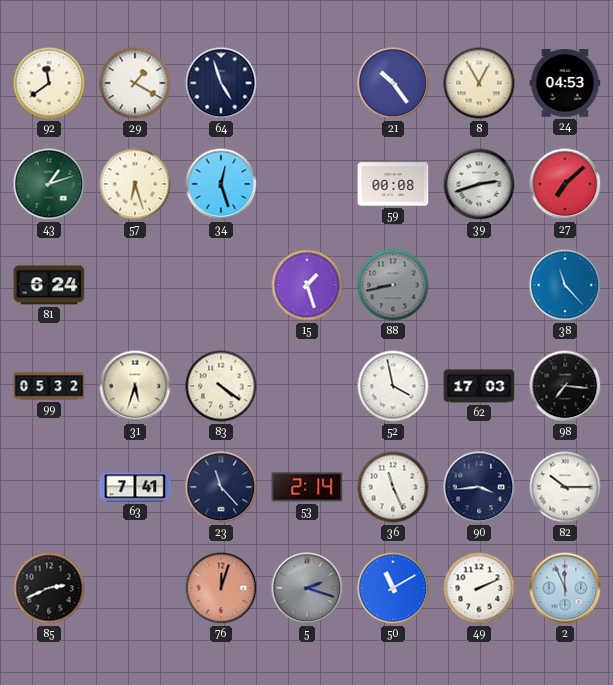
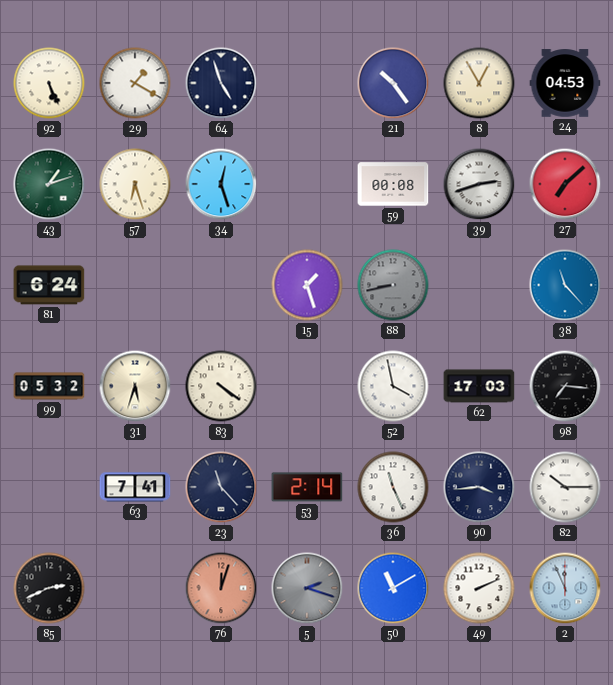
92: 11:39 -> 5:26 (49, 83)
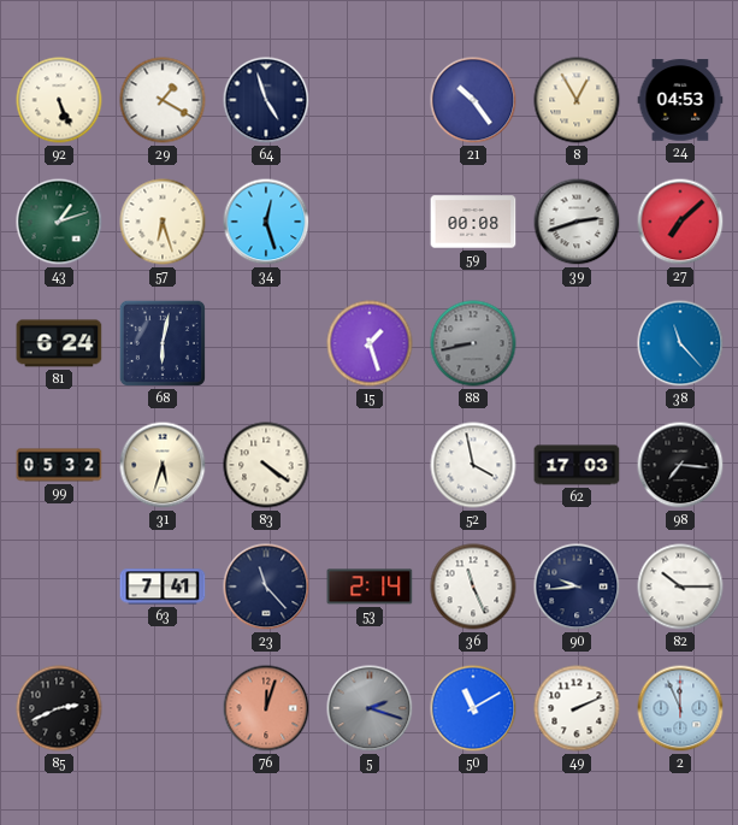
68: none -> 6:02 (163, 343)
90: 3:44 -> 9:44 (577, 587)
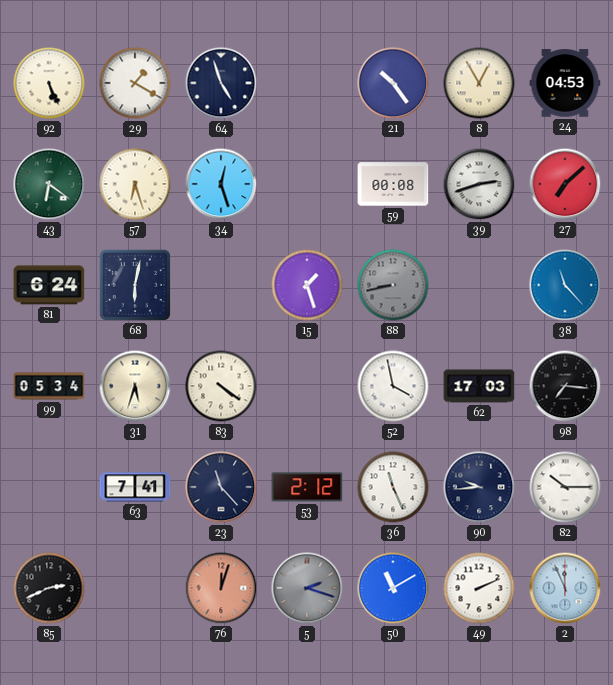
43: 1:12 -> 6:21 (49, 184)
99: 05:32 -> 05:34 (49, 386)
53: 2:14 -> 2:12 (307, 487)
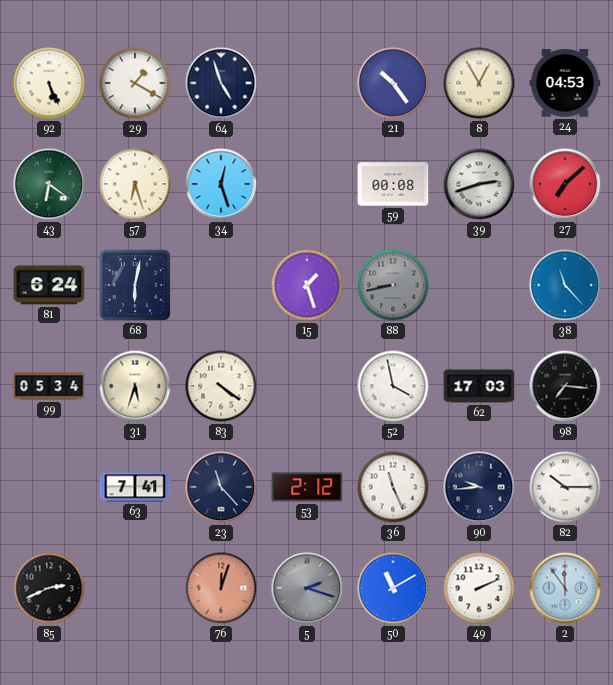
2: 11:56 -> 11:54 (565, 588)
